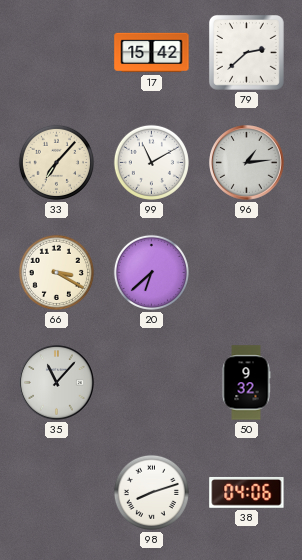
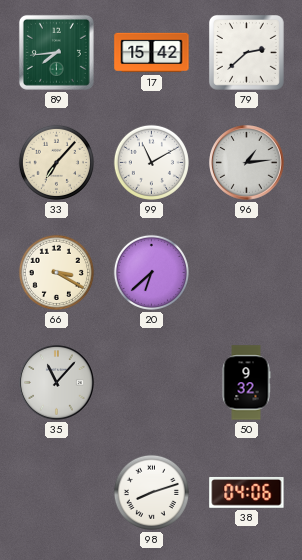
89: none -> 7:44 (56, 52)
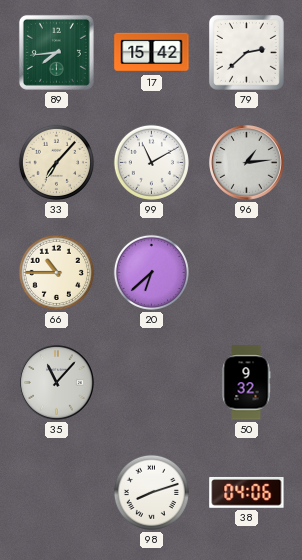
66: 3:20 -> 10:45 (56, 272)
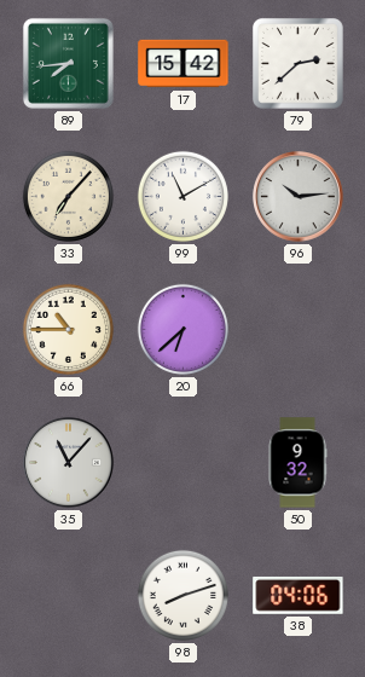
96: 1:14 -> 10:14 (299, 197)
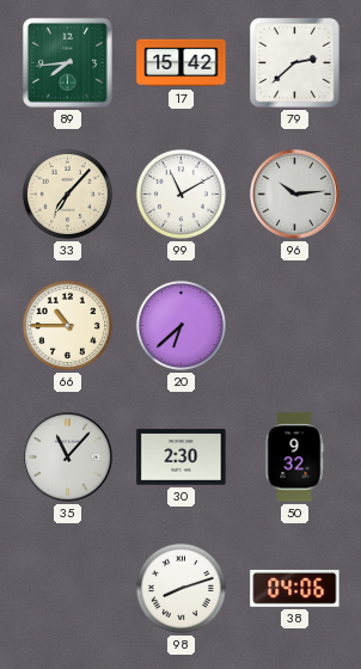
30: none -> 2:30 (182, 458)
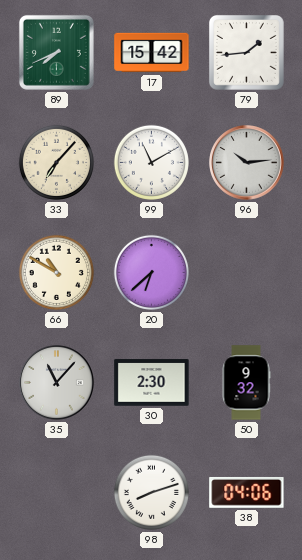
89: 7:44 -> 7:41 (56, 52)
79: 2:38 -> 1:44 (247, 53)
66: 10:45 -> 10:50 (56, 272)
